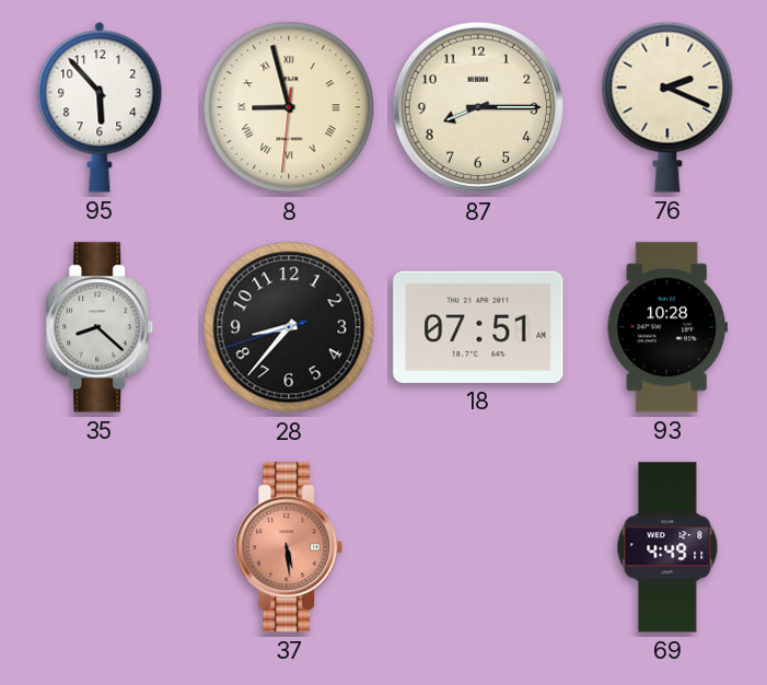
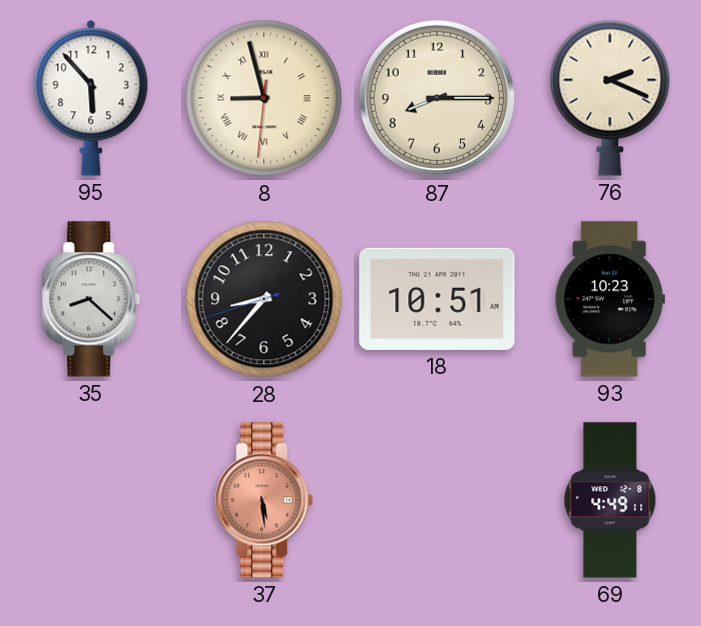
18: 07:51 -> 10:51 (437, 299)
93: 10:28 -> 10:23 (610, 299)
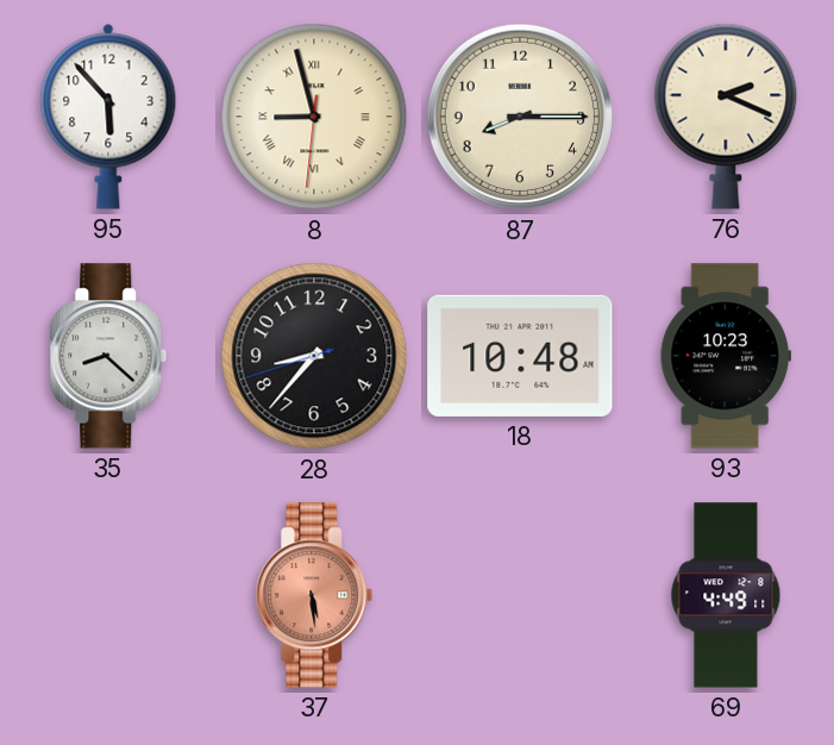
18: 10:51 -> 10:48 (520, 356)
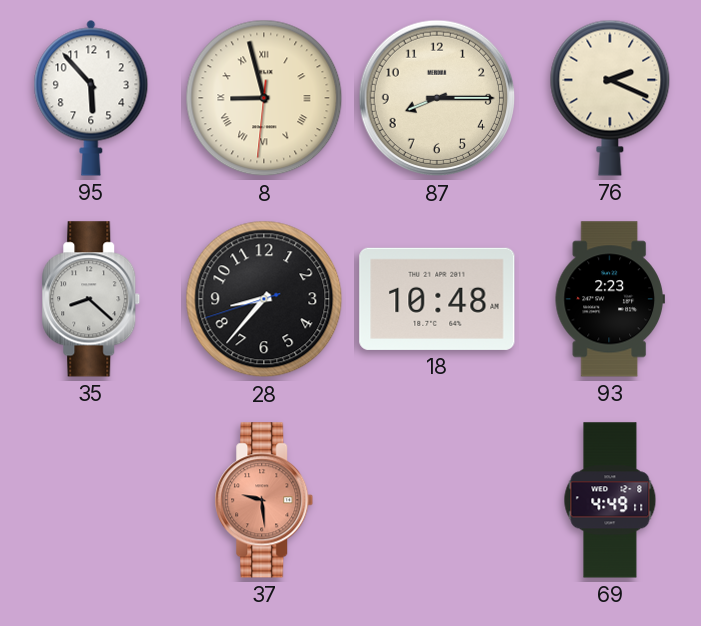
93: 10:23 -> 2:23 (610, 299)
37: 5:29 -> 9:29 (264, 500)
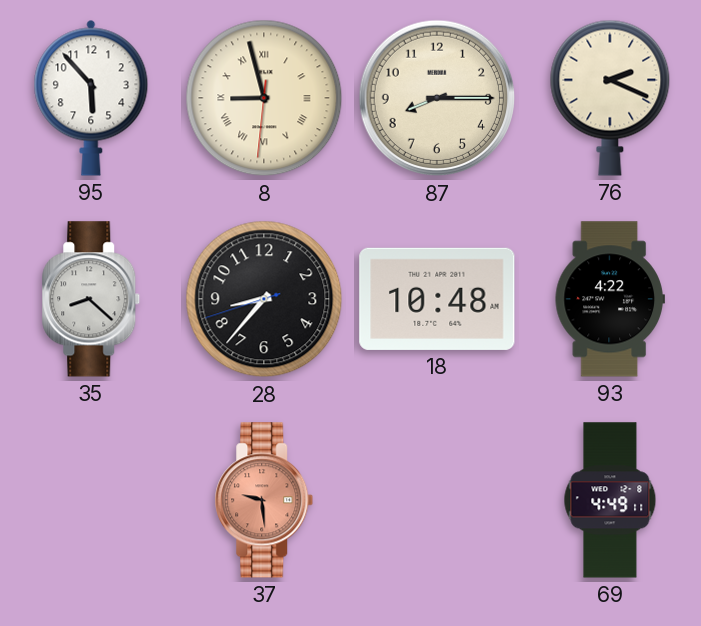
93: 2:23 -> 4:22 (610, 299)
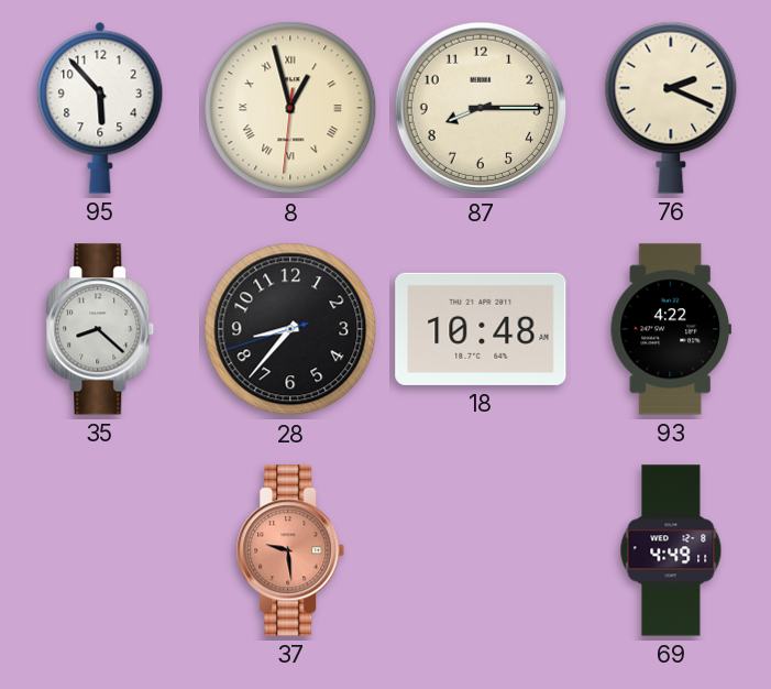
8: 8:57 -> 12:57 (290, 108)
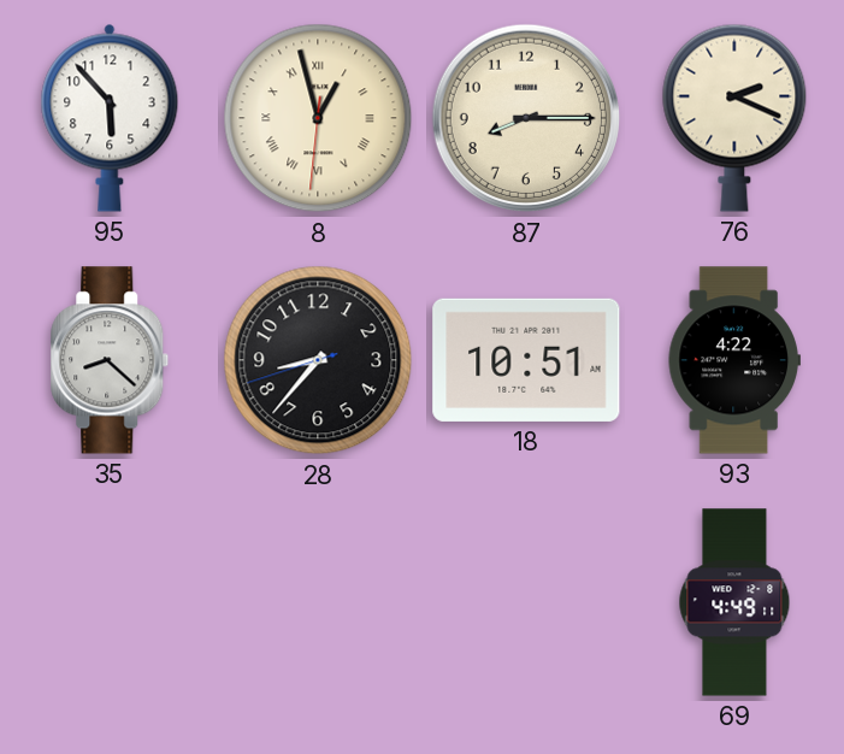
18: 10:48 -> 10:51 (526, 360)
37: 9:29 -> none (290, 550)
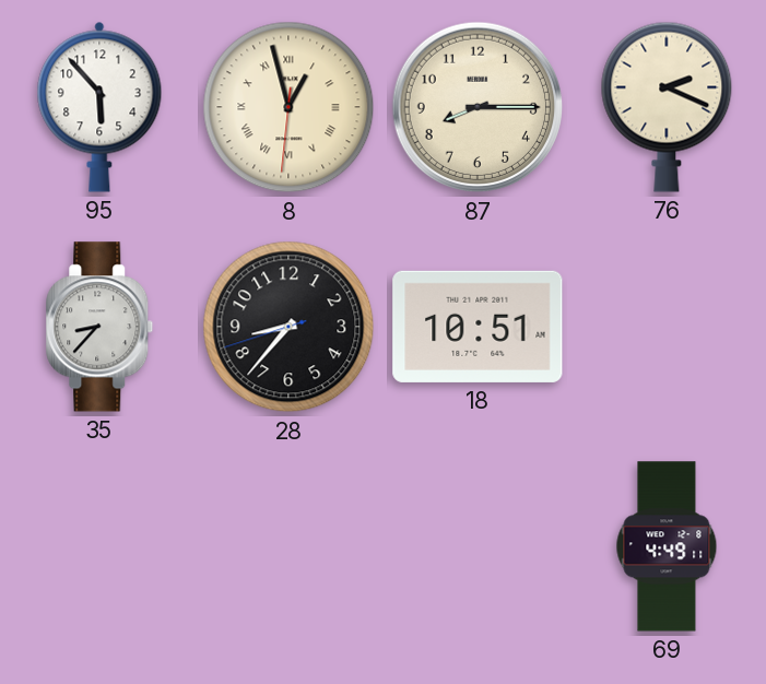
35: 8:22 -> 8:37 (99, 327)
93: 4:22 -> none (734, 360)
